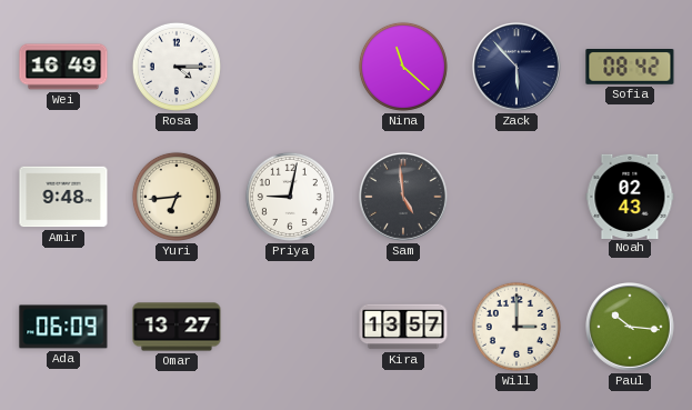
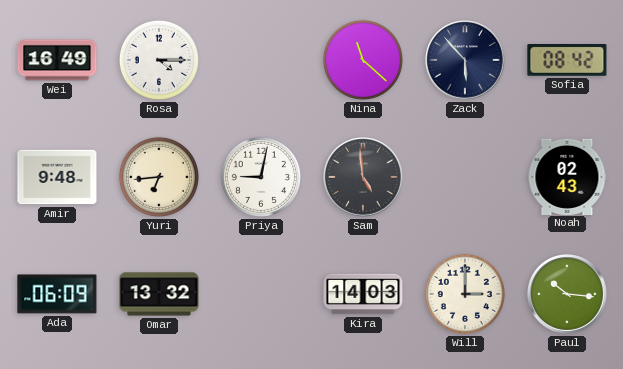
Omar: 13:27 -> 13:32 (159, 294)
Kira: 13:57 -> 14:03 (363, 294)
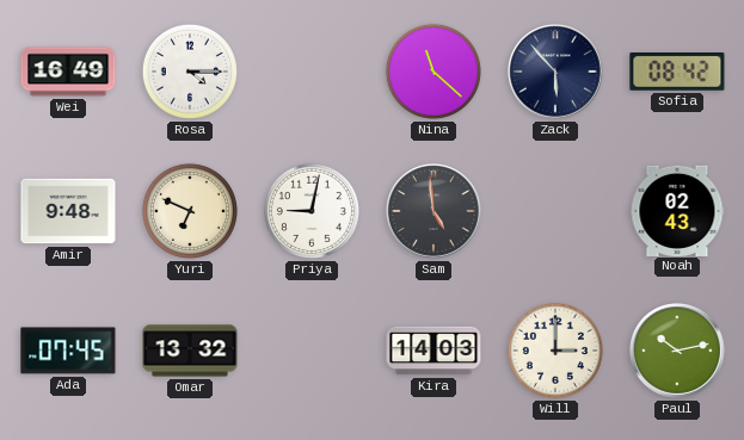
Yuri: 6:44 -> 6:49 (190, 211)
Ada: 06:09 -> 07:45 (68, 351)
Paul: 10:16 -> 10:13 (678, 352)
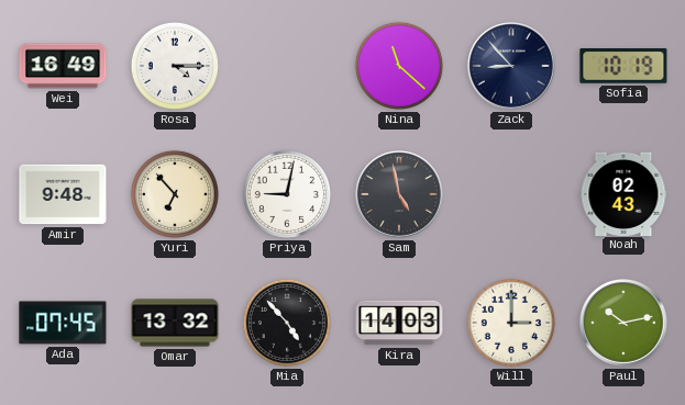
Zack: 5:53 -> 8:53 (512, 67)
Sofia: 08:42 -> 10:19 (623, 66)
Yuri: 6:49 -> 6:53 (175, 194)
Sam: 4:59 -> 4:58 (400, 195)
Mia: none -> 4:53 (287, 323)
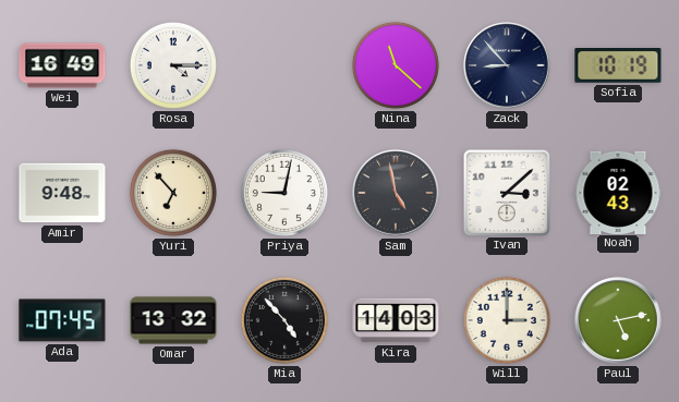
Ivan: none -> 3:08 (506, 192)
Paul: 10:13 -> 5:13 (619, 321)
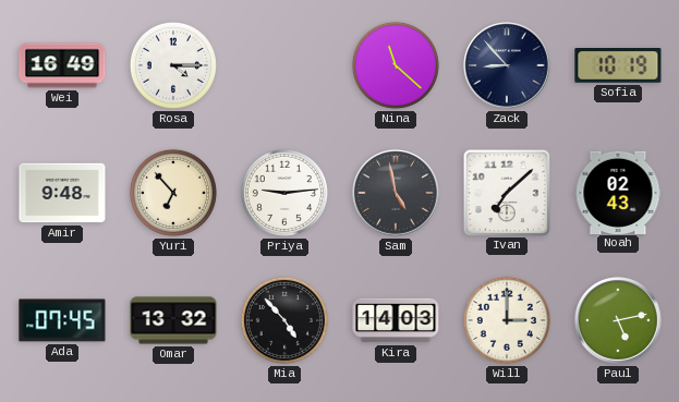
Priya: 9:02 -> 9:14 (284, 193)
Ivan: 3:08 -> 7:08 (506, 192)
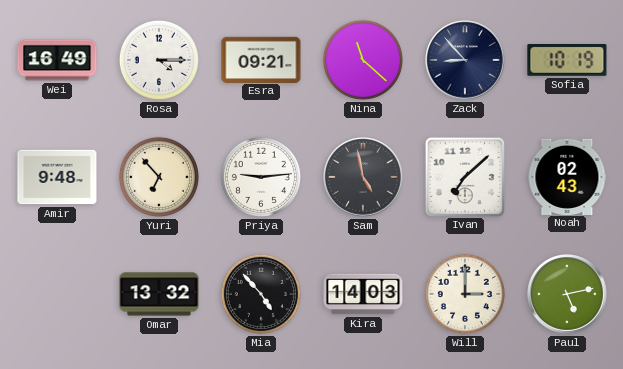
Esra: none -> 09:21 (261, 59)
Ada: 07:45 -> none (62, 320)
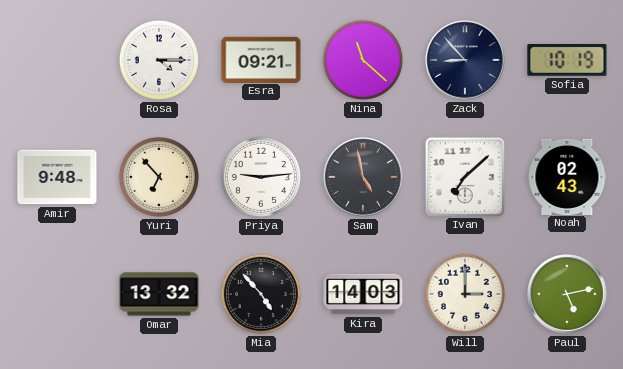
Wei: 16:49 -> none (57, 60)
